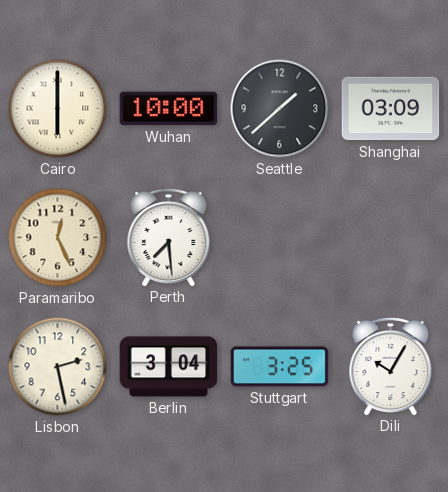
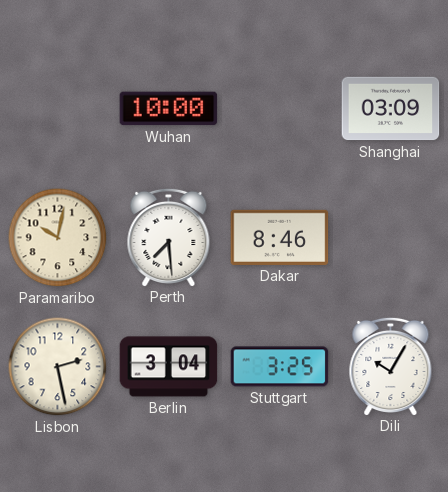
Cairo: 6:00 -> none (58, 109)
Seattle: 1:38 -> none (280, 109)
Paramaribo: 12:26 -> 10:02 (58, 238)
Dakar: none -> 8:46 (280, 237)
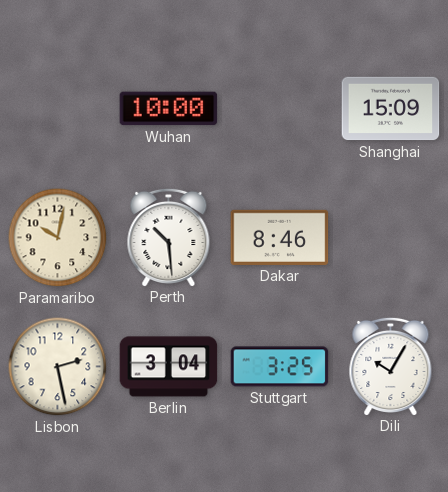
Shanghai: 03:09 -> 15:09 (391, 109)
Perth: 7:29 -> 10:29 (169, 237)
